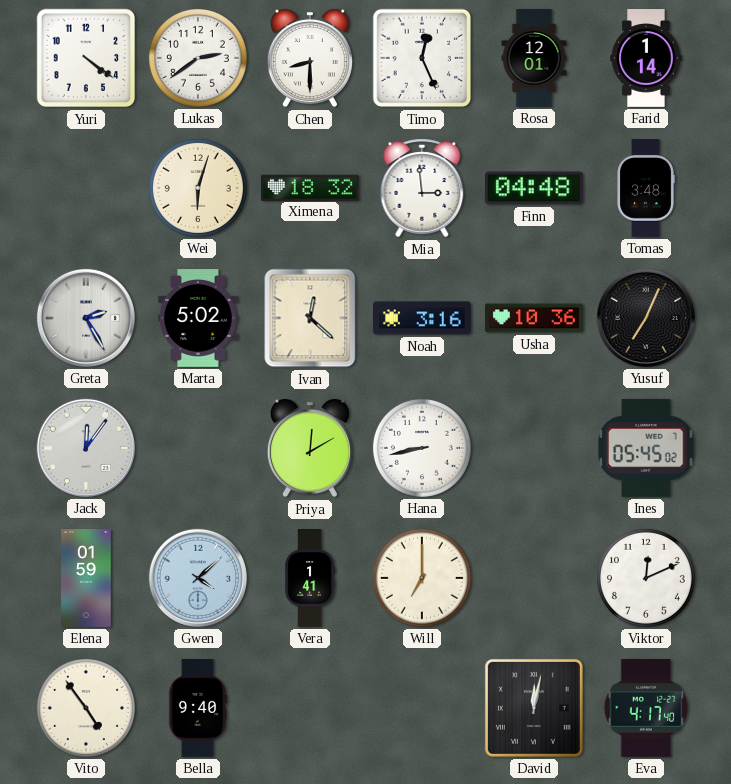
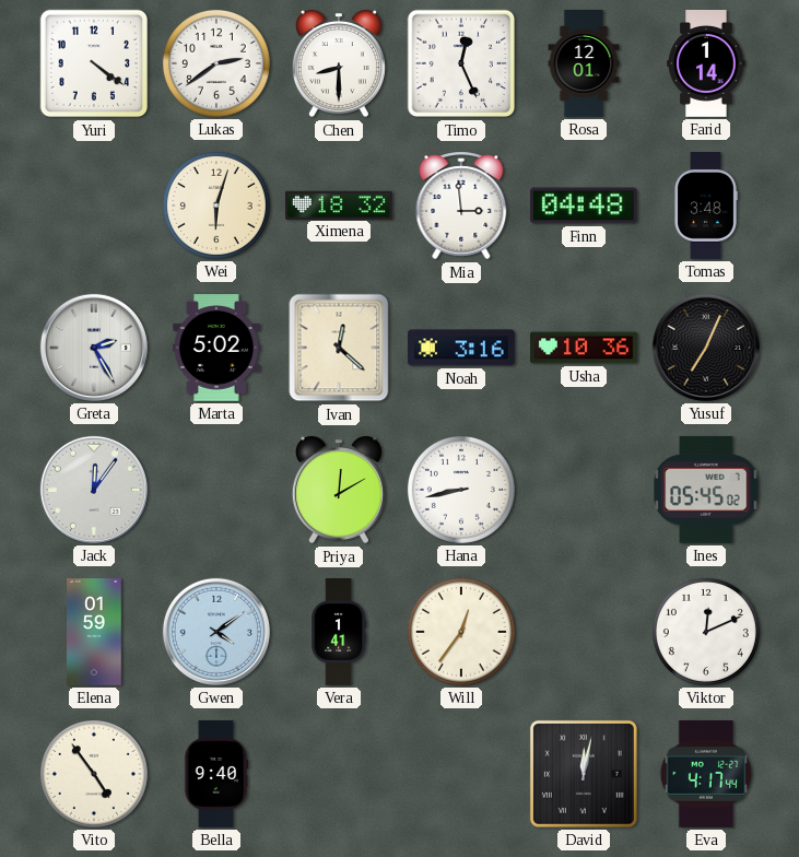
Gwen: 4:08 -> 4:09 (216, 632)
Will: 7:00 -> 12:36 (461, 632)
Eva: 4:17:40 -> 4:17:44 (706, 774)
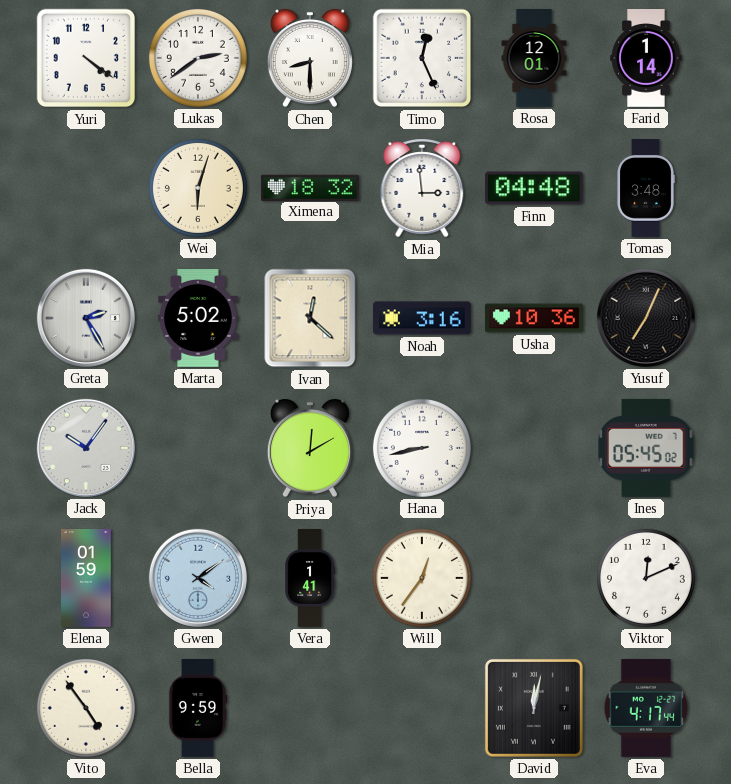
Jack: 12:06 -> 10:06 (86, 448)
Bella: 9:40 -> 9:59 (198, 709)
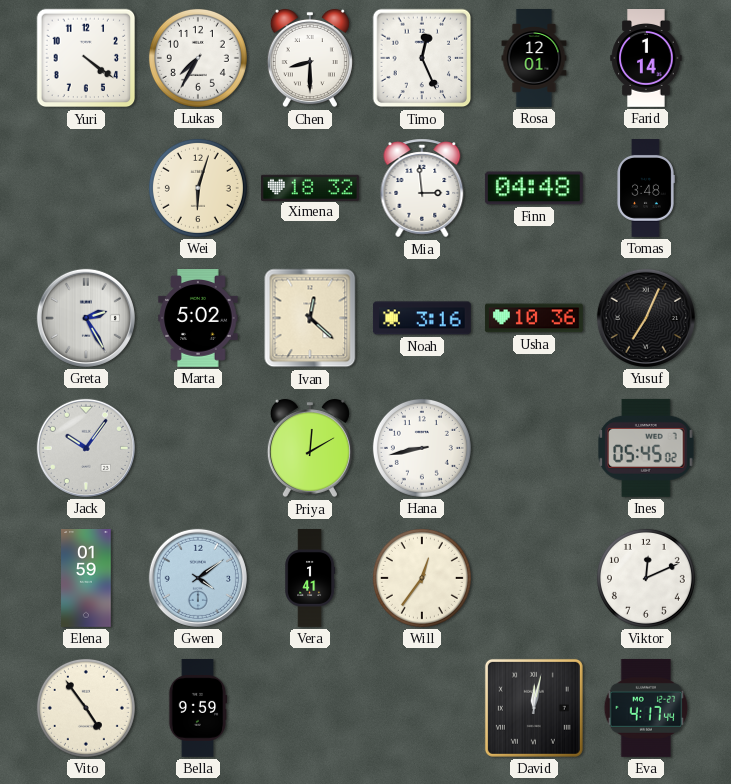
Lukas: 2:39 -> 7:35 (198, 58)
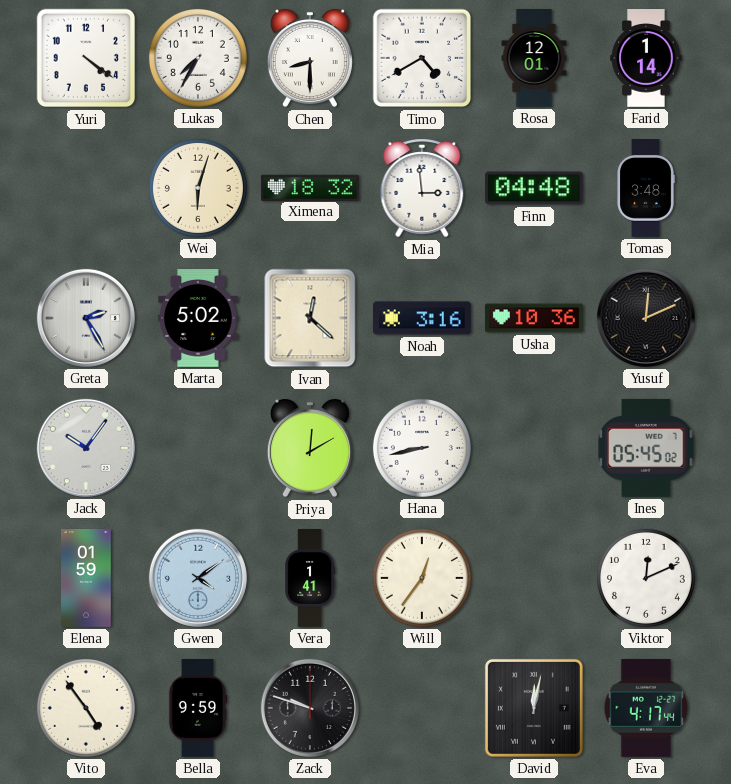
Timo: 12:26 -> 4:40 (422, 58)
Yusuf: 7:04 -> 12:11 (646, 318)
Zack: none -> 9:48 (310, 708)
